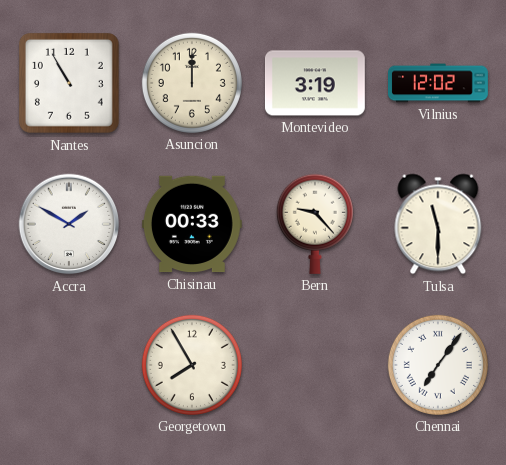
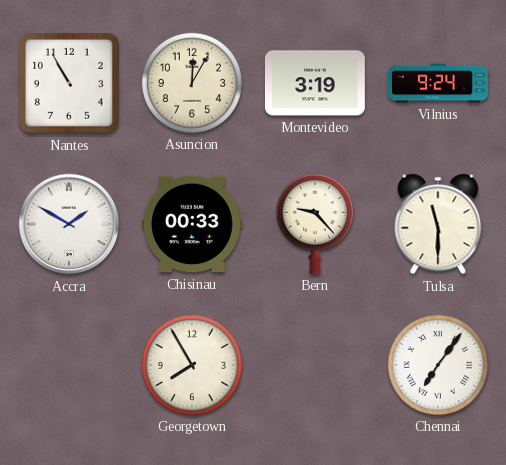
Asuncion: 12:00 -> 12:05 (192, 83)
Vilnius: 12:02 -> 9:24 (439, 83)
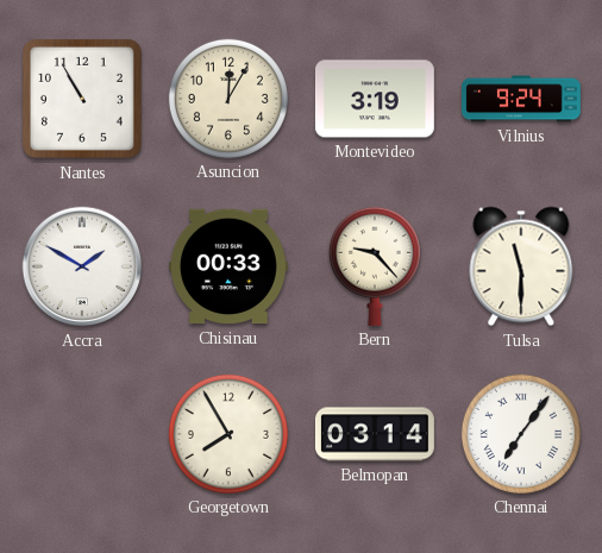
Belmopan: none -> 03:14 (375, 434)
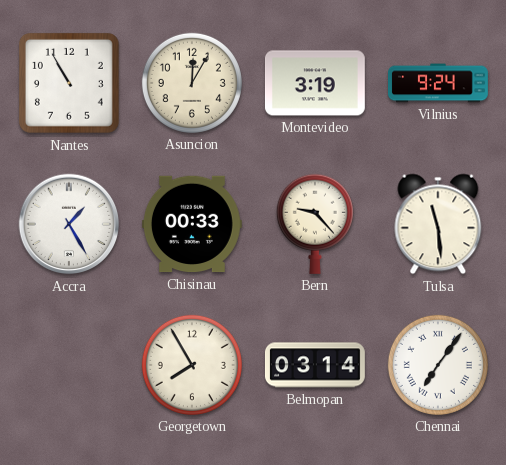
Accra: 1:50 -> 1:25 (69, 224)
Tulsa: 11:30 -> 11:29 (438, 224)
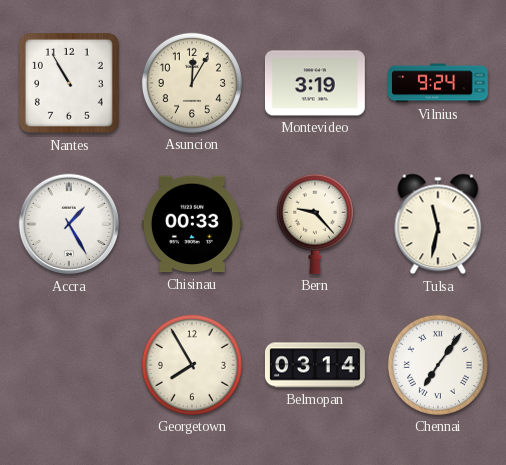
Tulsa: 11:29 -> 11:32 (438, 224)
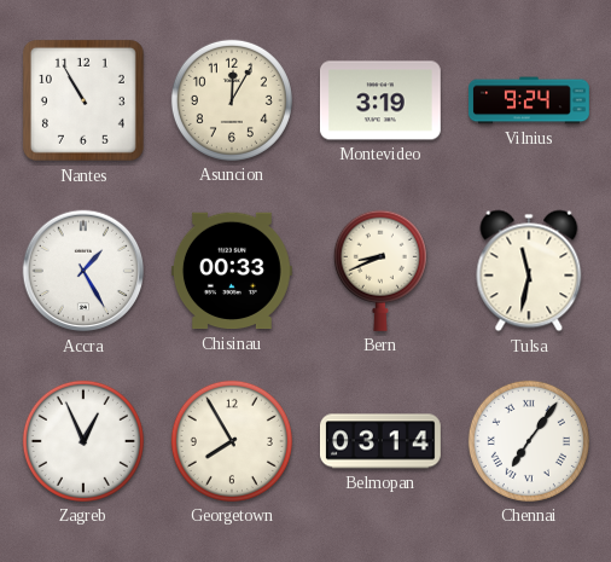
Bern: 9:23 -> 8:41 (380, 271)
Zagreb: none -> 12:56 (83, 441)
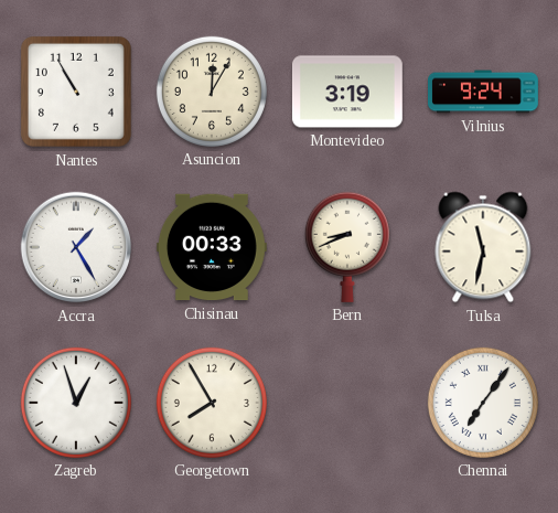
Zagreb: 12:56 -> 12:57 (76, 403)
Belmopan: 03:14 -> none (380, 441)
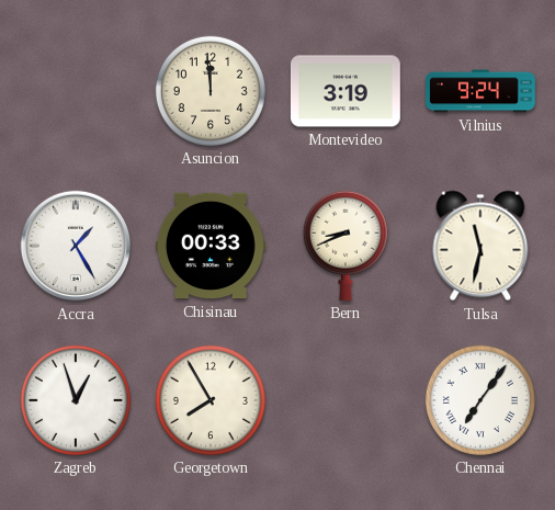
Nantes: 10:55 -> none (76, 92)
Asuncion: 12:05 -> 11:59 (211, 91)
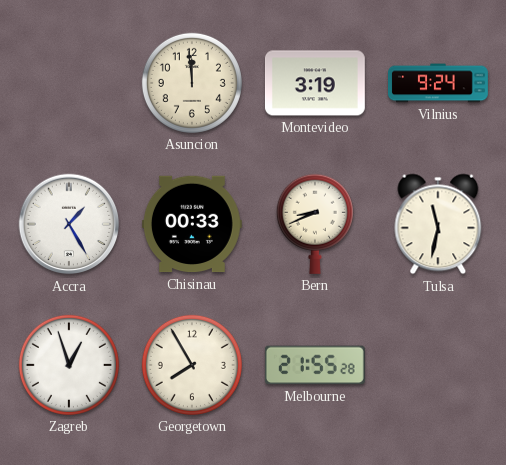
Melbourne: none -> 21:55 (315, 365)
Chennai: 7:06 -> none (480, 400)
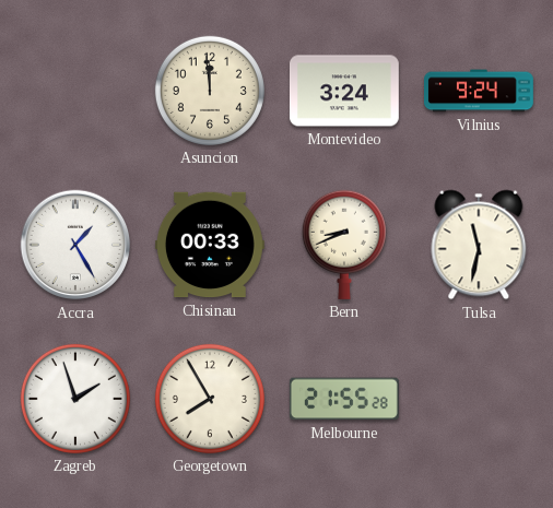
Montevideo: 3:19 -> 3:24 (344, 91)
Zagreb: 12:57 -> 1:57 (75, 399)
